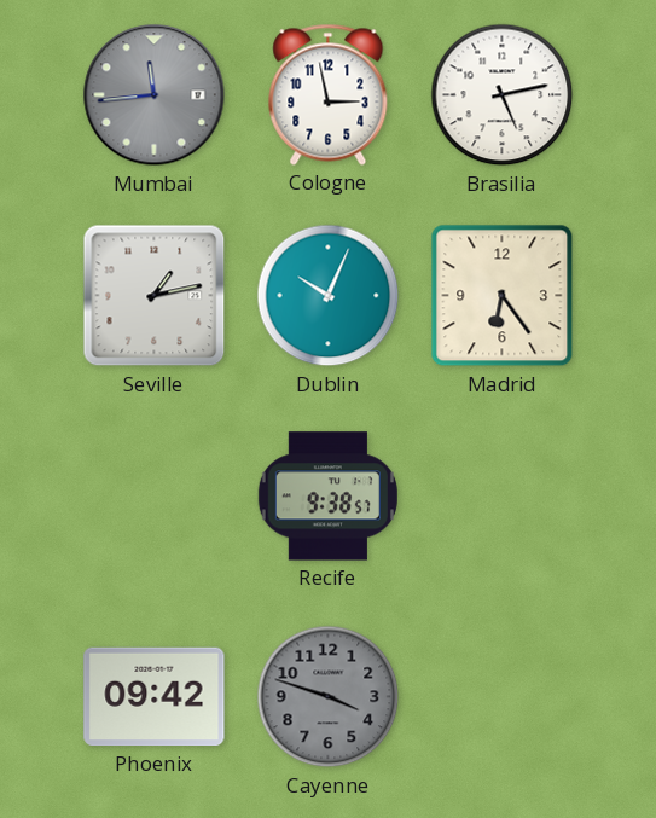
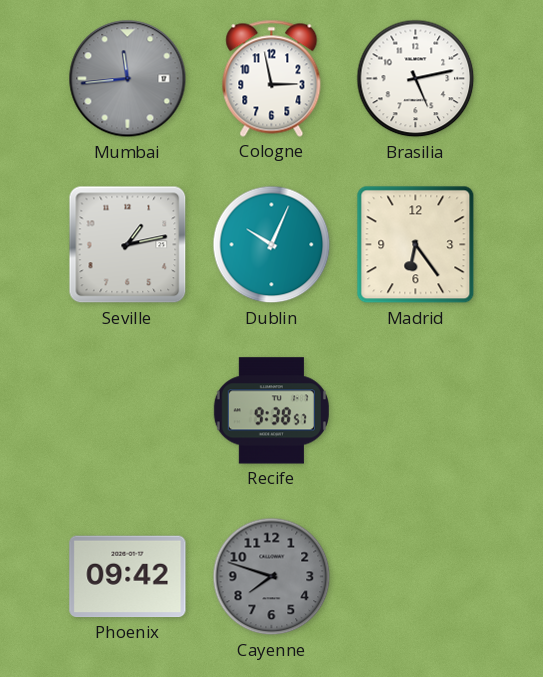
Cayenne: 3:48 -> 7:48 (272, 577)
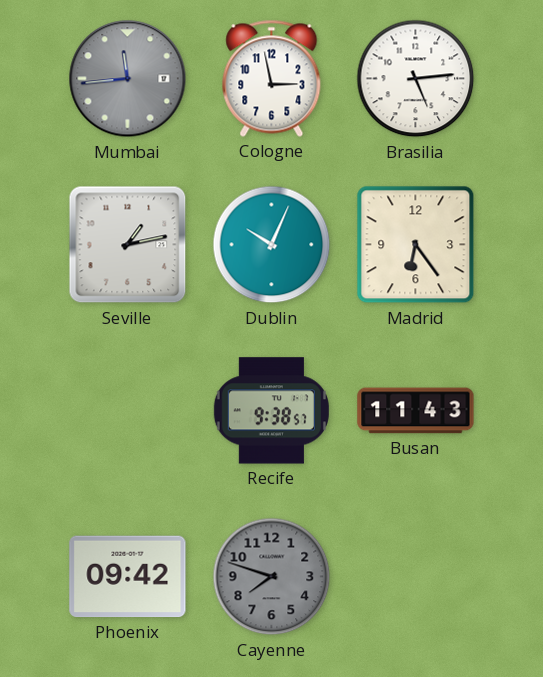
Brasilia: 5:13 -> 5:14 (416, 79)
Busan: none -> 11:43 (416, 411)
